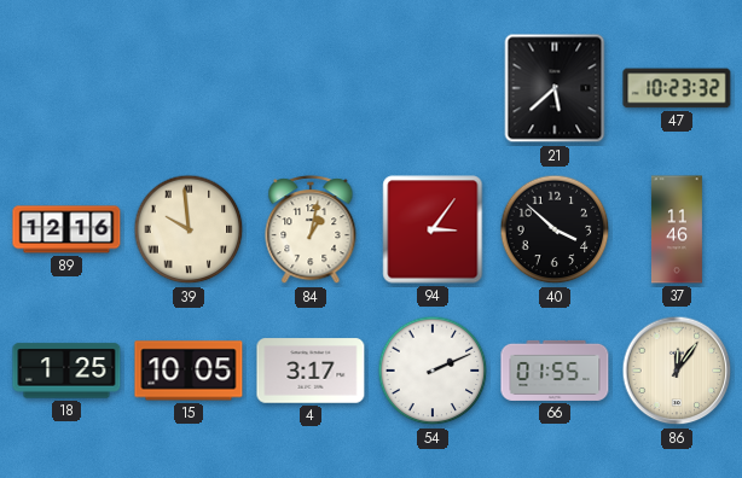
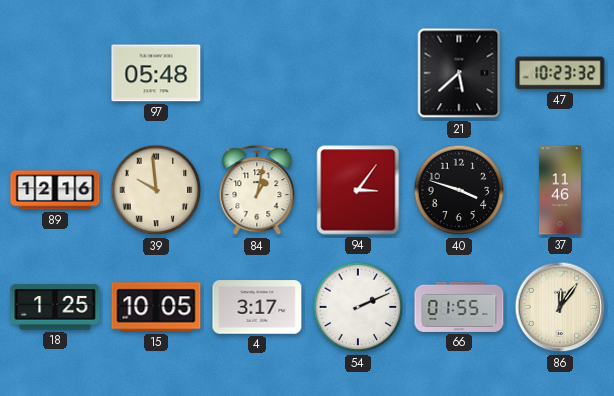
97: none -> 05:48 (156, 73)
40: 3:52 -> 3:48 (459, 190)
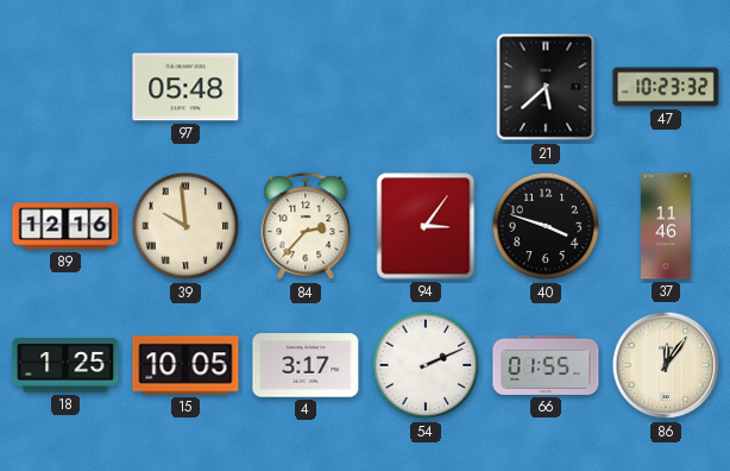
84: 1:02 -> 2:37 (306, 227)
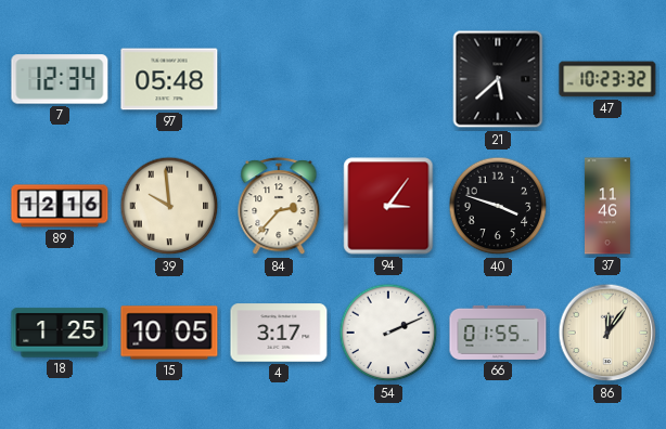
7: none -> 12:34 (60, 79)
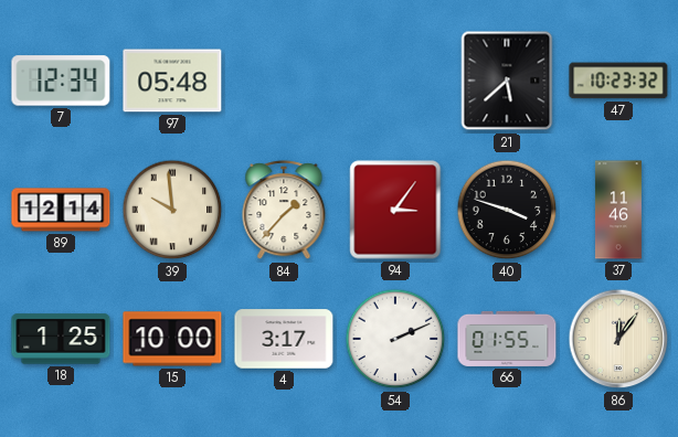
89: 12:16 -> 12:14 (61, 210)
84: 2:37 -> 1:37 (284, 211)
15: 10:05 -> 10:00 (172, 339)
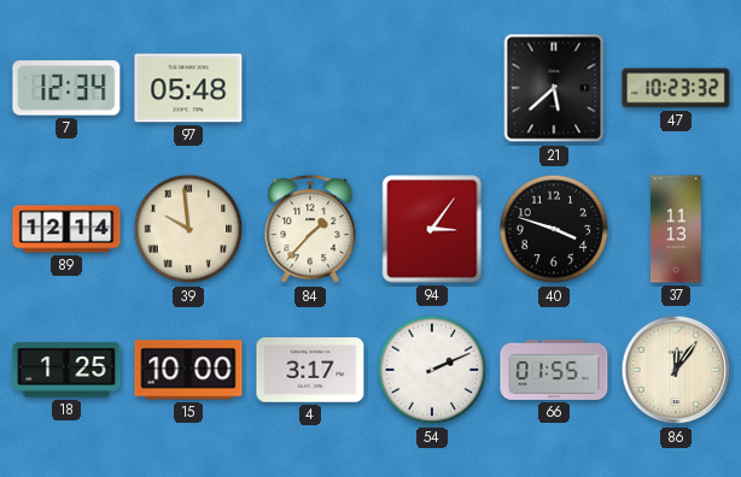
37: 11:46 -> 11:13 (676, 229)
